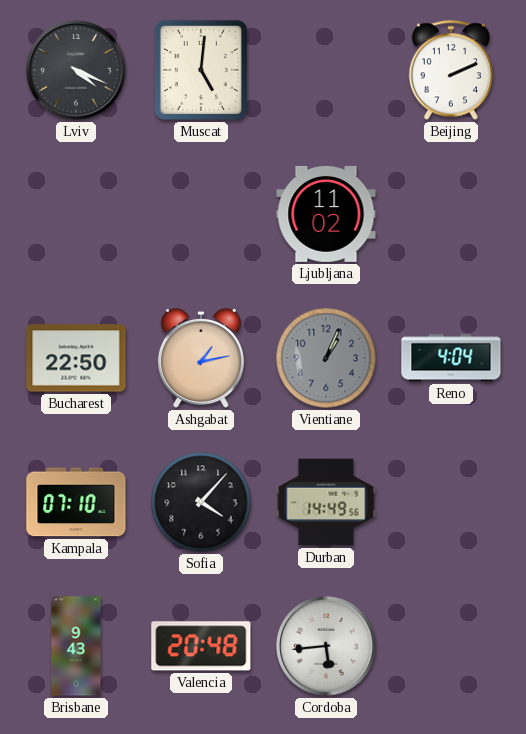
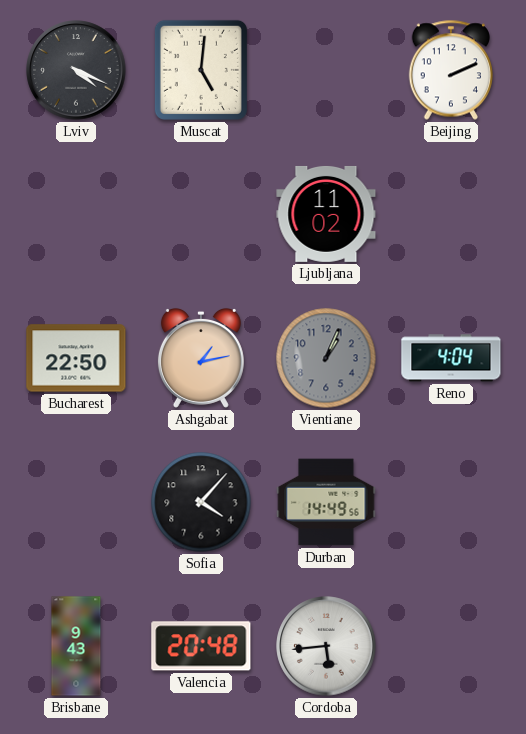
Kampala: 07:10 -> none (76, 502)
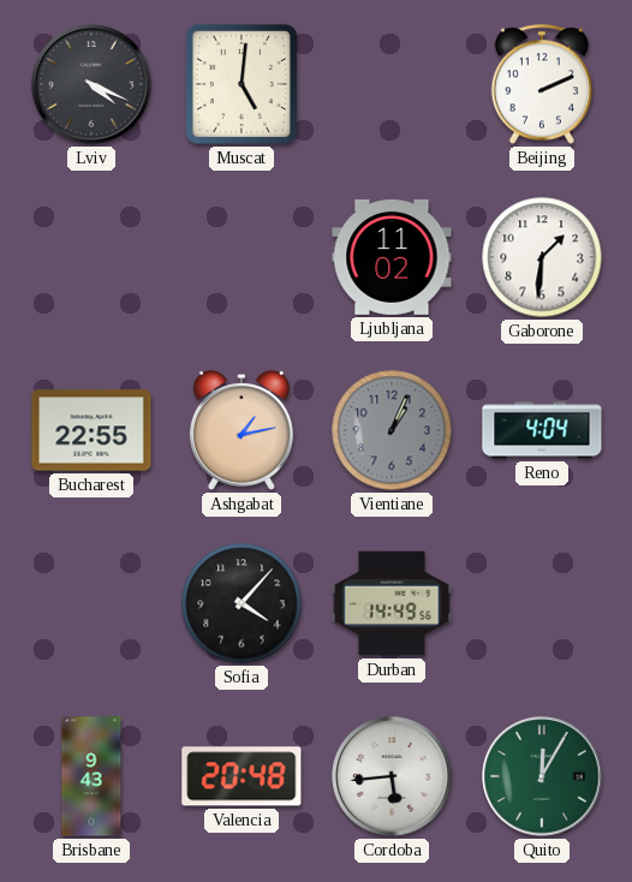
Gaborone: none -> 1:31 (542, 257)
Bucharest: 22:50 -> 22:55 (91, 430)
Quito: none -> 12:05 (542, 776)
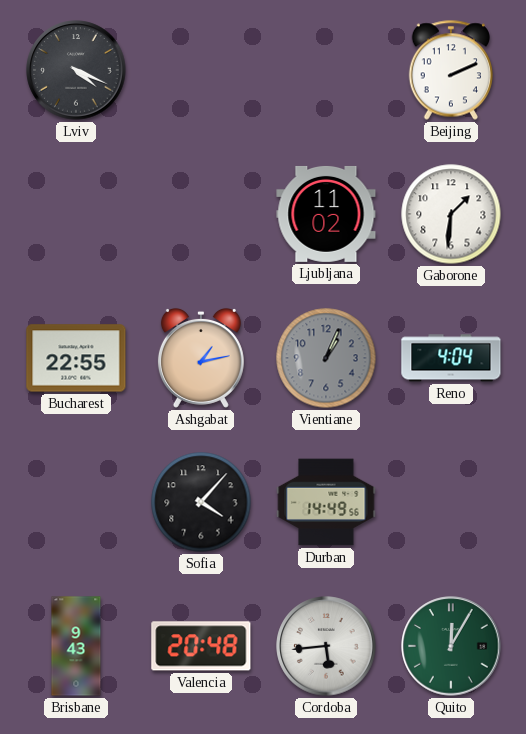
Muscat: 5:01 -> none (242, 84)
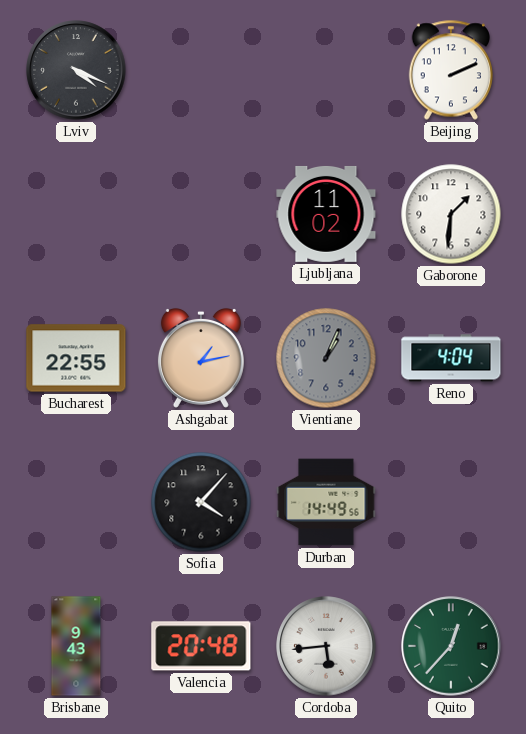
Quito: 12:05 -> 12:37 (451, 646)
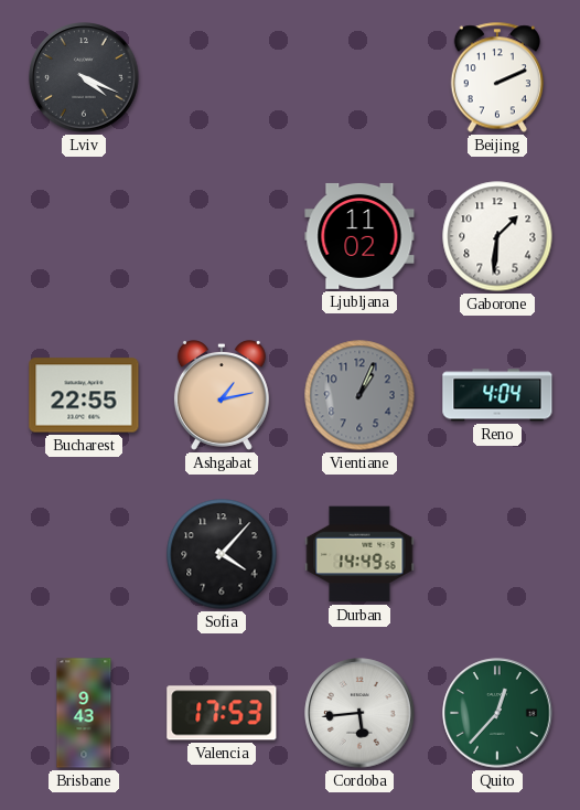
Valencia: 20:48 -> 17:53 (222, 713)
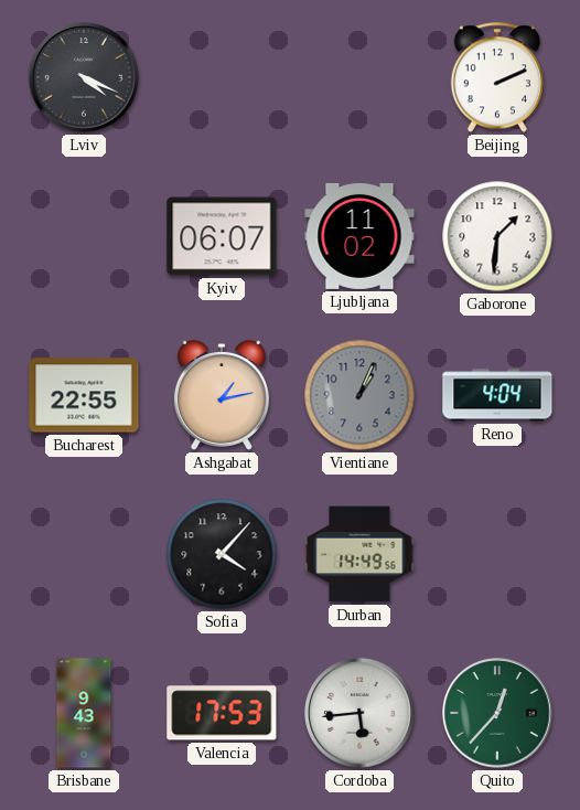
Kyiv: none -> 06:07 (222, 236)
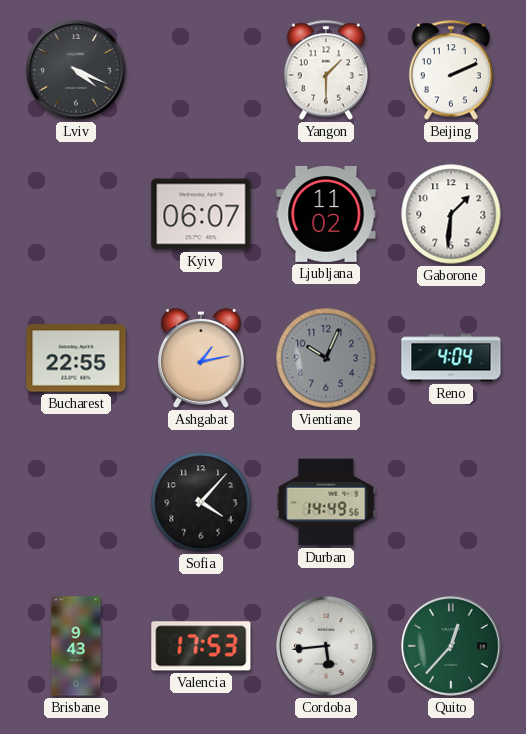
Yangon: none -> 1:30 (325, 70)
Vientiane: 1:04 -> 10:04 (326, 358)
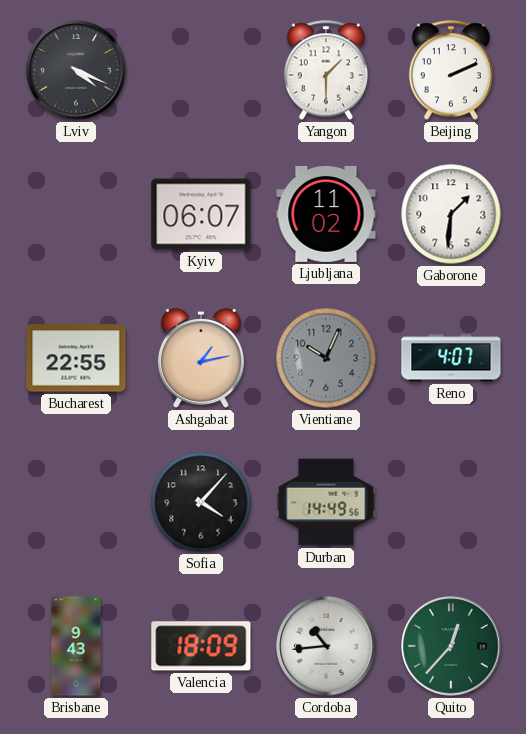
Reno: 4:04 -> 4:07 (451, 358)
Valencia: 17:53 -> 18:09 (201, 646)
Cordoba: 5:44 -> 10:44 (326, 646)
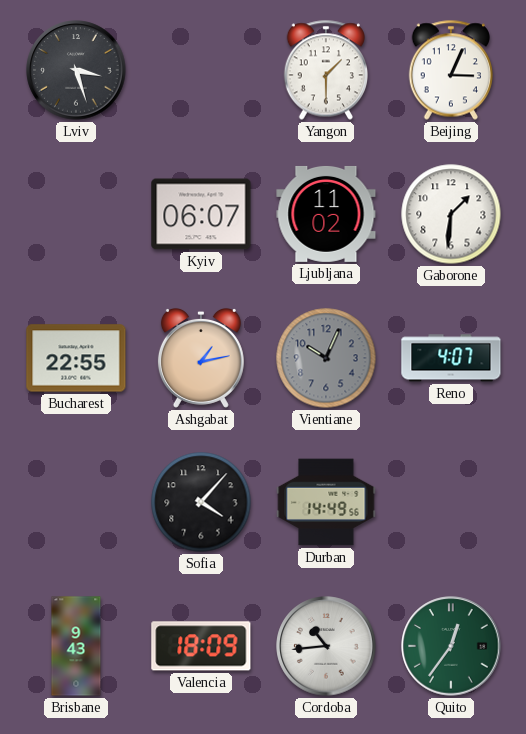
Lviv: 4:19 -> 3:27 (76, 70)
Beijing: 2:11 -> 3:04 (450, 70)
Quito: 12:37 -> 12:36 (451, 646)
